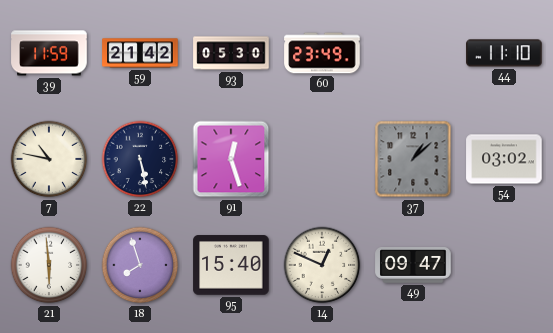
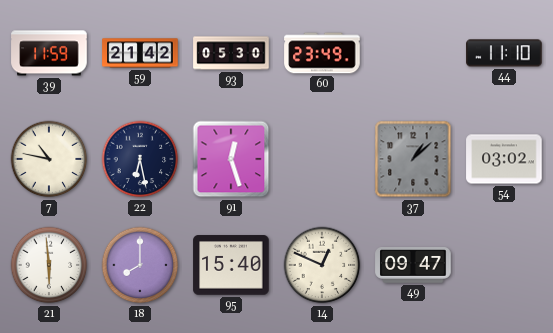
22: 5:28 -> 6:28 (140, 159)
18: 7:57 -> 8:00 (140, 265)
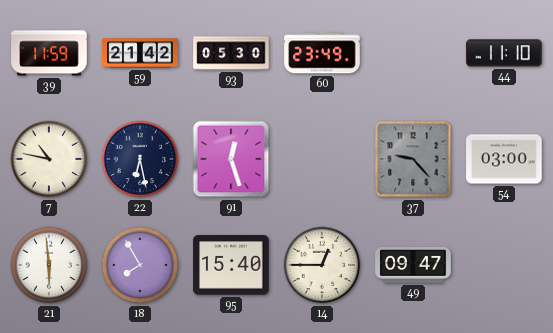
37: 1:08 -> 9:23 (413, 159)
54: 03:02 -> 03:00 (504, 159)
18: 8:00 -> 7:55 (140, 265)
14: 12:49 -> 12:45 (322, 265)
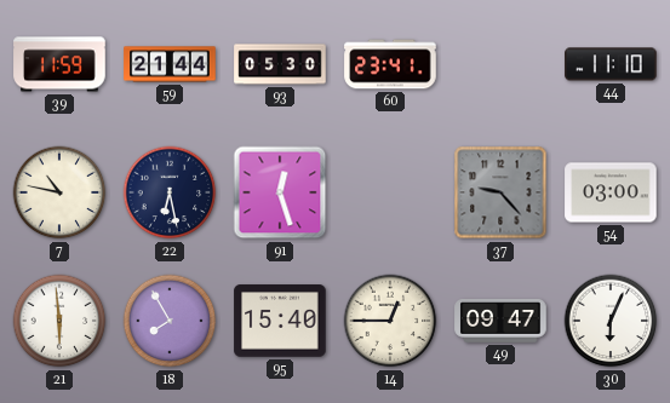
59: 21:42 -> 21:44 (170, 64)
60: 23:49 -> 23:41 (390, 64)
30: none -> 6:04 (611, 321)
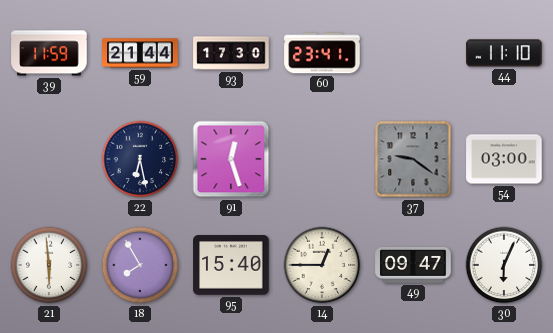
93: 05:30 -> 17:30 (231, 53)
7: 10:47 -> none (59, 192)
37: 9:23 -> 9:21 (413, 159)
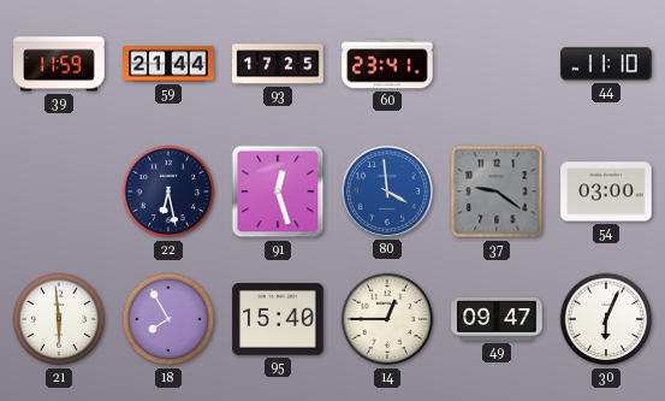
93: 17:30 -> 17:25 (278, 64)
80: none -> 3:59 (387, 191)
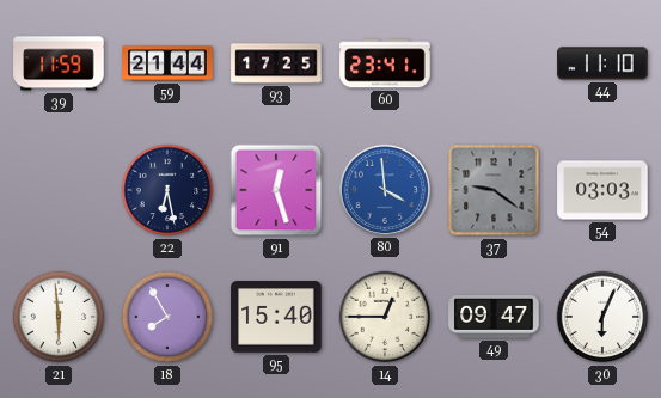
54: 03:00 -> 03:03 (602, 190)
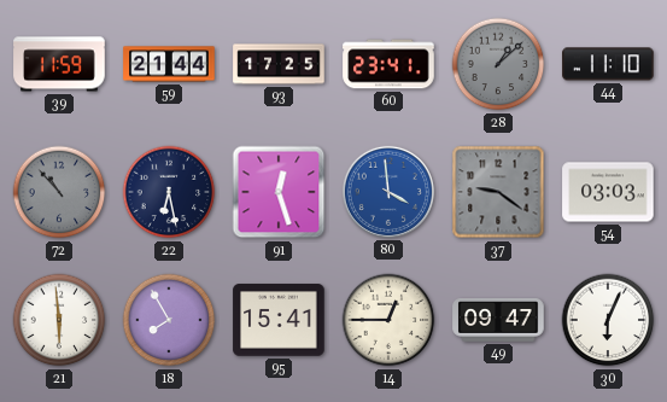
28: none -> 1:08 (498, 64)
72: none -> 10:53 (59, 192)
95: 15:40 -> 15:41 (279, 320)
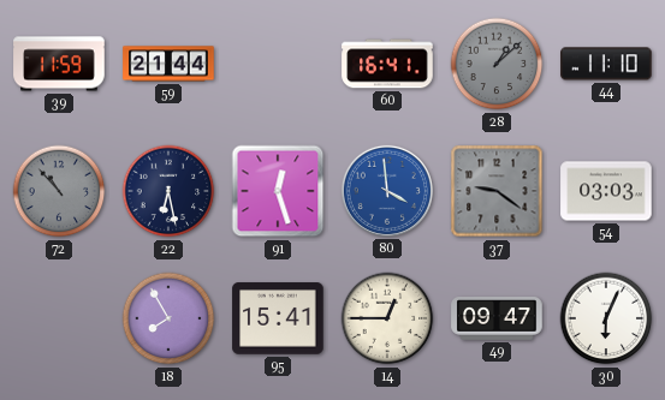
93: 17:25 -> none (279, 64)
60: 23:41 -> 16:41 (387, 64)
21: 5:59 -> none (59, 320)
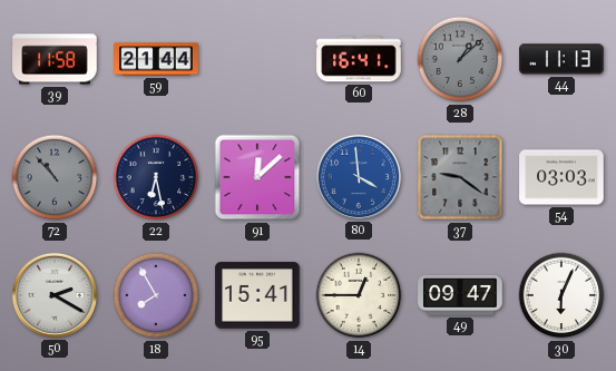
39: 11:59 -> 11:58 (55, 59)
44: 11:10 -> 11:13 (561, 59)
91: 12:27 -> 12:08 (257, 177)
50: none -> 2:20 (55, 295)
